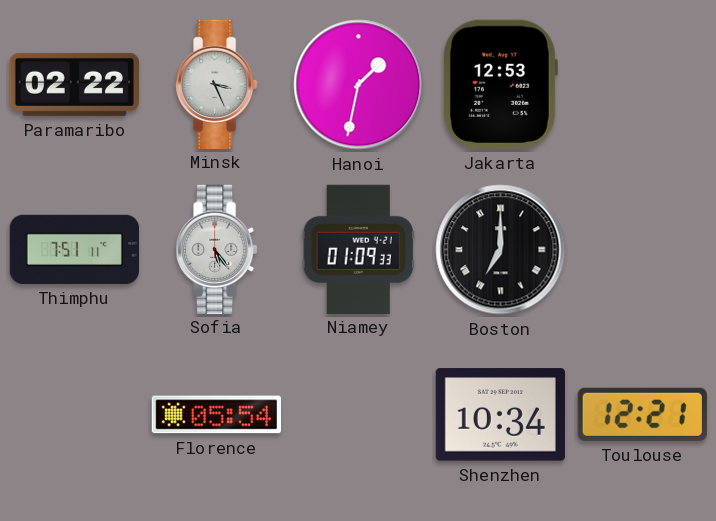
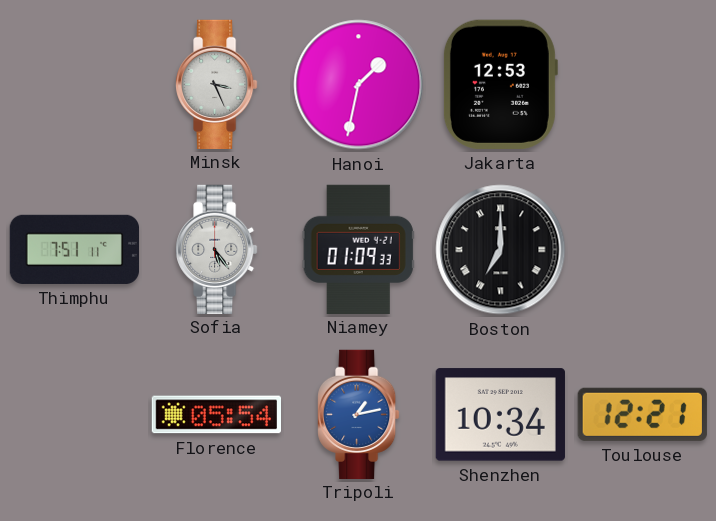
Paramaribo: 02:22 -> none (74, 84)
Tripoli: none -> 1:13 (359, 414)
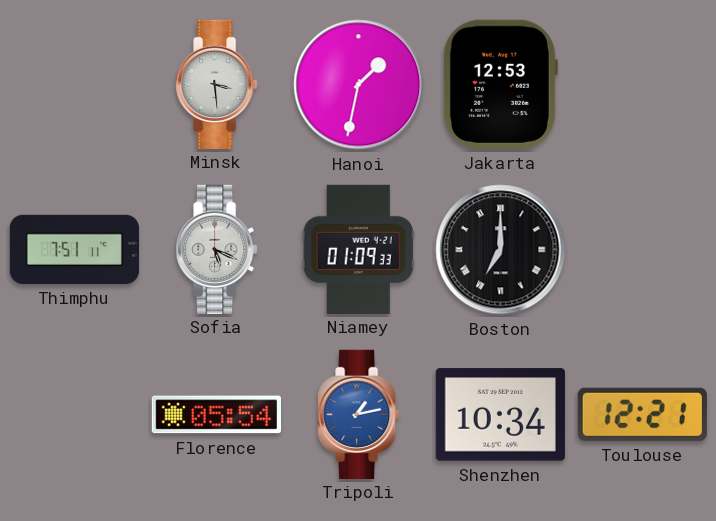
Minsk: 3:26 -> 3:29 (217, 84)
Sofia: 5:24 -> 5:19 (217, 249)
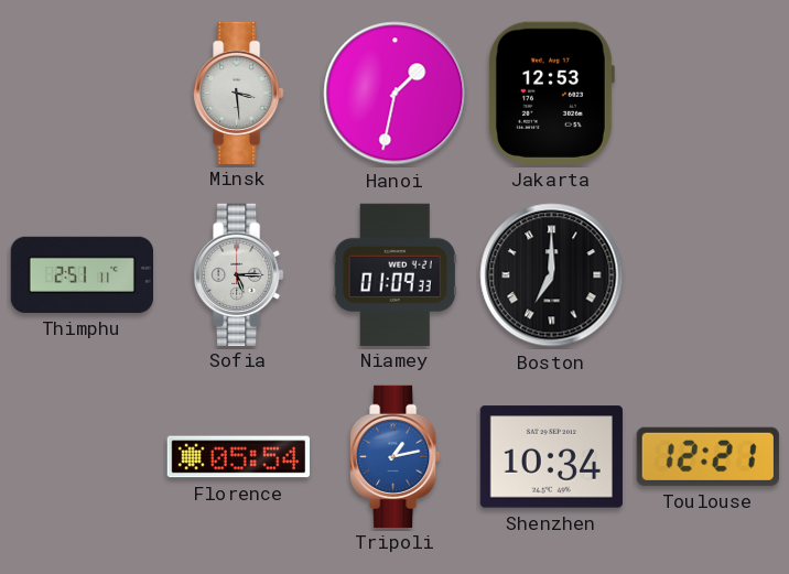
Thimphu: 7:51 -> 2:51 (82, 274)
Sofia: 5:19 -> 5:15 (239, 274)
